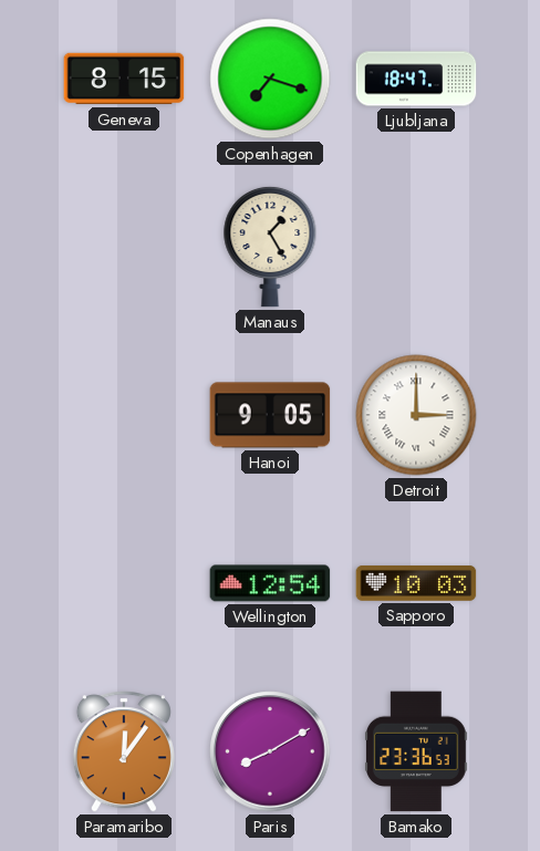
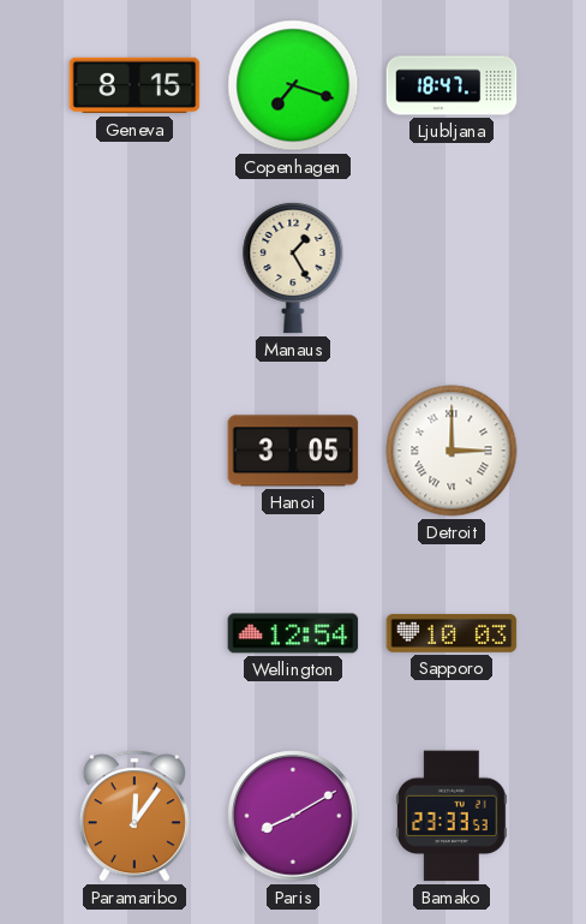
Hanoi: 9:05 -> 3:05 (293, 451)
Bamako: 23:36 -> 23:33 (453, 816)
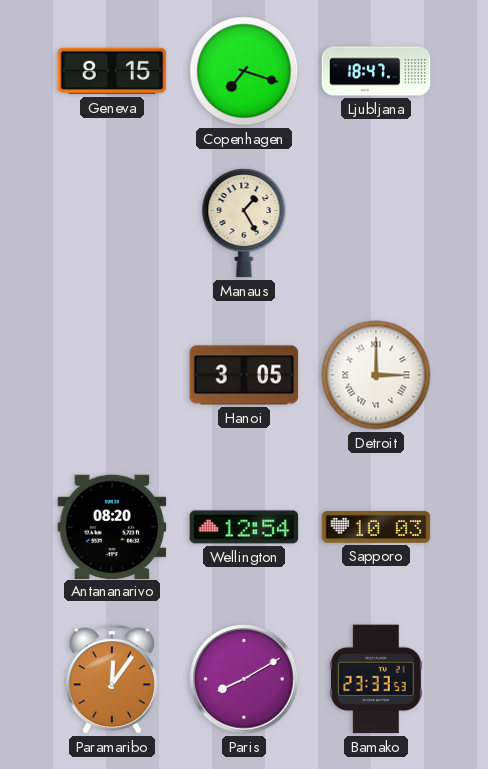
Antananarivo: none -> 08:20 (112, 526)
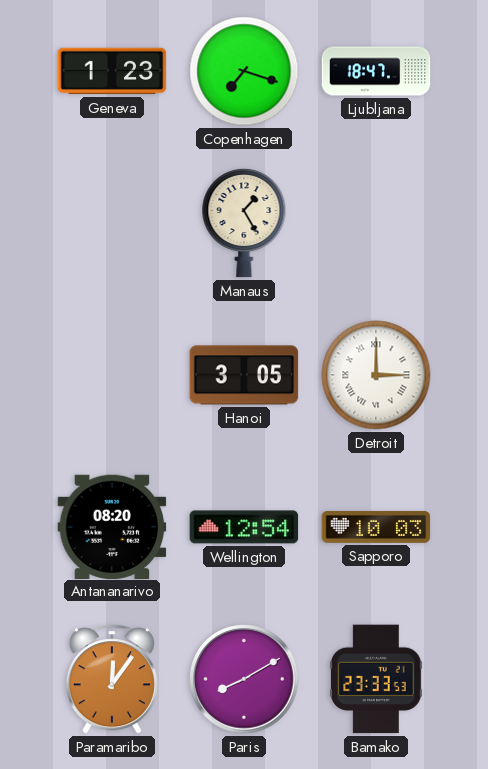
Geneva: 8:15 -> 1:23 (112, 71)
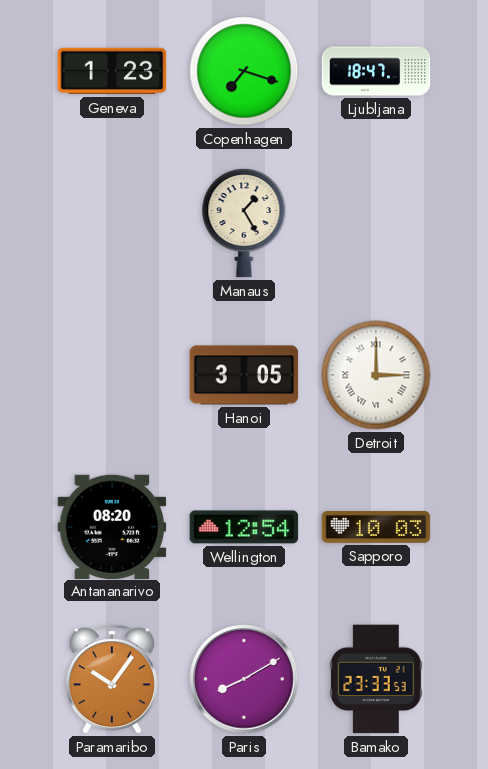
Paramaribo: 12:06 -> 10:06 (112, 679)
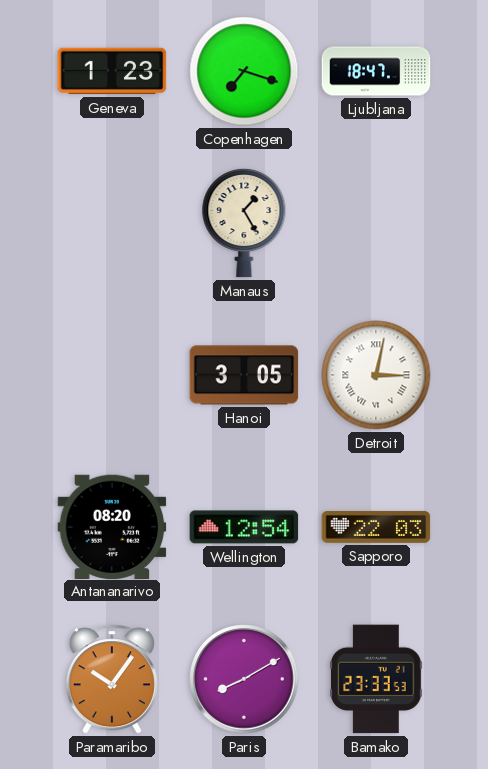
Detroit: 3:00 -> 3:02 (376, 375)
Sapporo: 10:03 -> 22:03 (376, 527)
